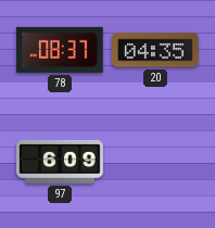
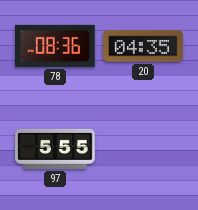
78: 08:37 -> 08:36 (56, 46)
97: 6:09 -> 5:55 (55, 149)
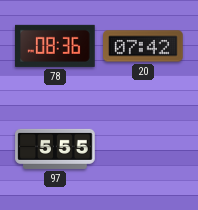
20: 04:35 -> 07:42 (143, 46)
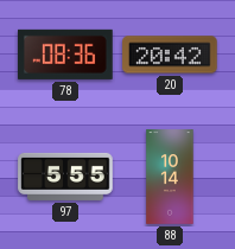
20: 07:42 -> 20:42 (170, 55)
88: none -> 10:14 (170, 177)
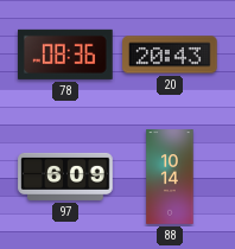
20: 20:42 -> 20:43 (170, 55)
97: 5:55 -> 6:09 (65, 177)
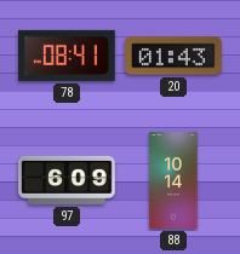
78: 08:36 -> 08:41 (68, 56)
20: 20:43 -> 01:43 (173, 56)
